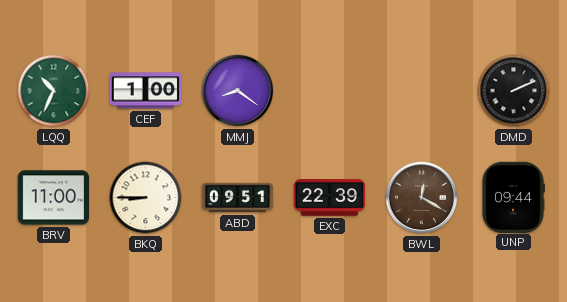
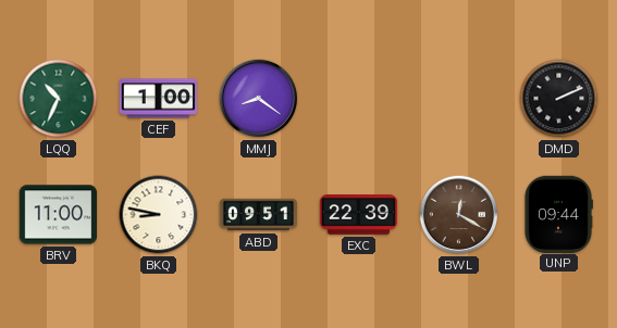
BKQ: 8:45 -> 8:47 (159, 215)
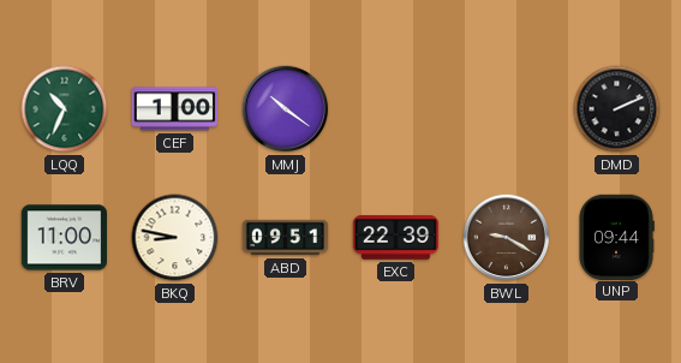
MMJ: 8:21 -> 10:21 (286, 109)
BWL: 12:20 -> 9:20 (507, 238)
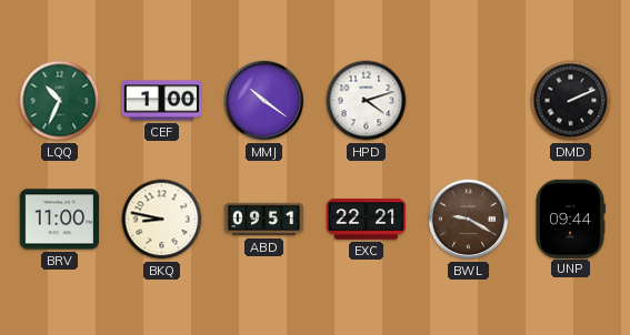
HPD: none -> 4:12 (367, 101)
EXC: 22:39 -> 22:21 (367, 220)
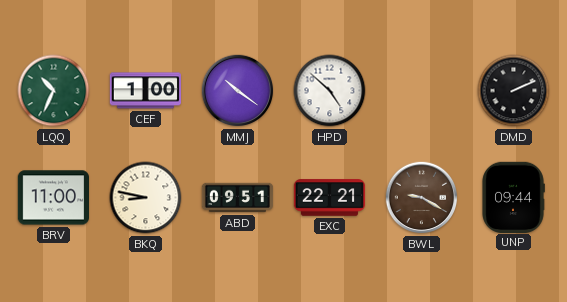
HPD: 4:12 -> 4:52 (330, 91)
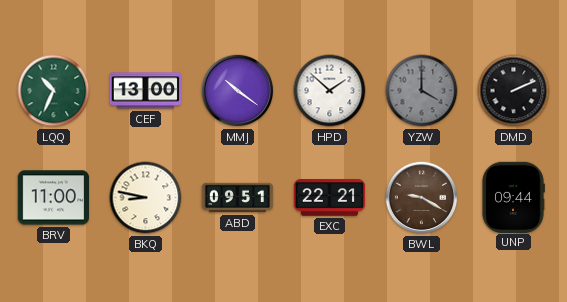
CEF: 1:00 -> 13:00 (145, 91)
HPD: 4:52 -> 1:52 (330, 91)
YZW: none -> 4:00 (422, 91)
